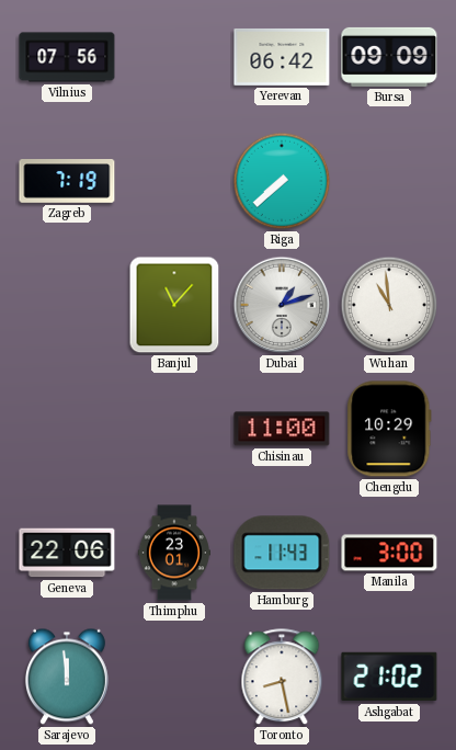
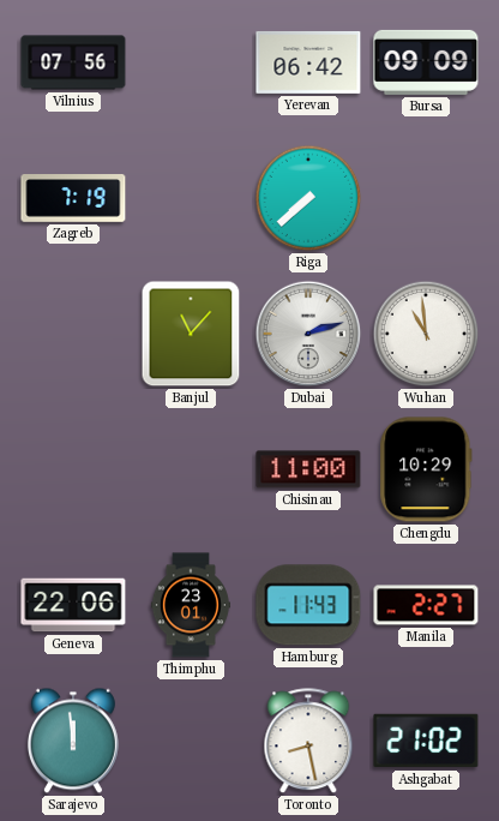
Dubai: 1:12 -> 2:12 (308, 334)
Manila: 3:00 -> 2:27 (426, 605)
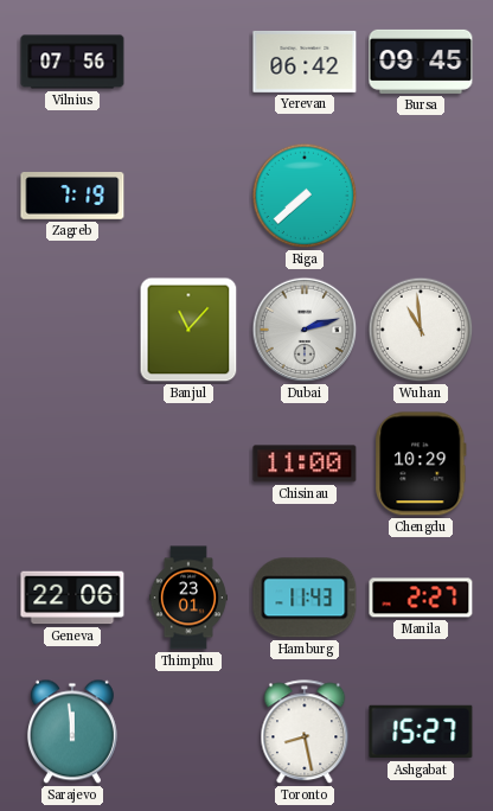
Bursa: 09:09 -> 09:45 (421, 62)
Ashgabat: 21:02 -> 15:27 (421, 732)
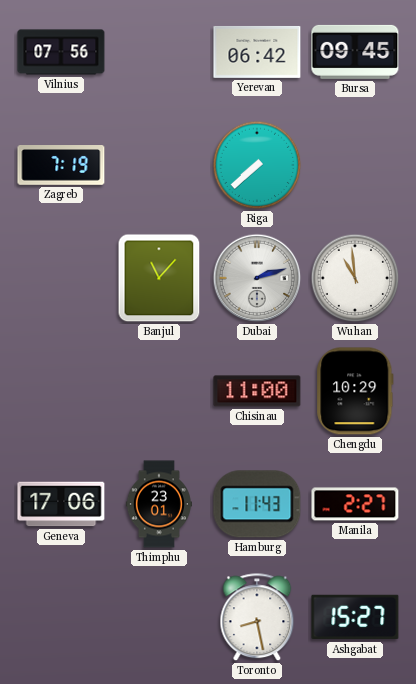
Geneva: 22:06 -> 17:06 (61, 504)
Sarajevo: 11:59 -> none (72, 732)
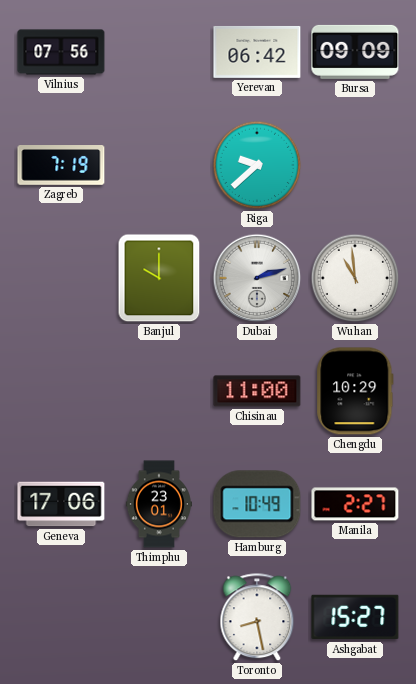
Bursa: 09:45 -> 09:09 (355, 52)
Riga: 7:38 -> 9:38 (257, 165)
Banjul: 11:07 -> 10:00 (159, 278)
Hamburg: 11:43 -> 10:49 (257, 504)
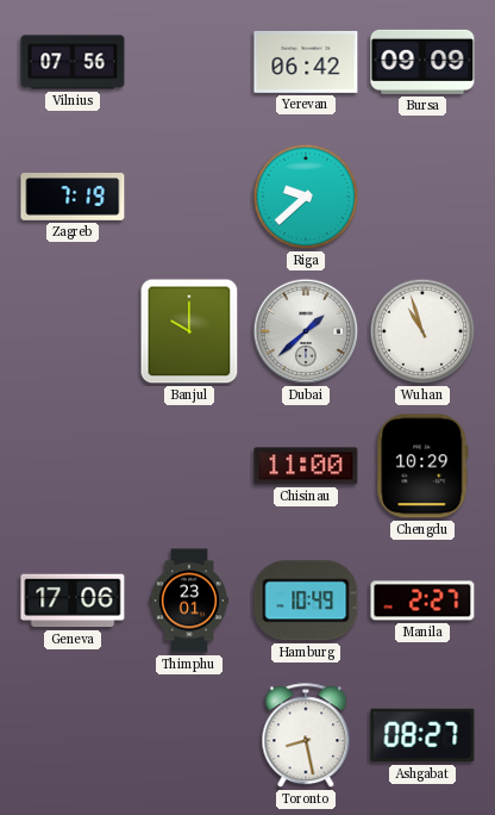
Dubai: 2:12 -> 1:38 (306, 331)
Wuhan: 10:59 -> 10:57 (422, 331)
Ashgabat: 15:27 -> 08:27 (422, 735)
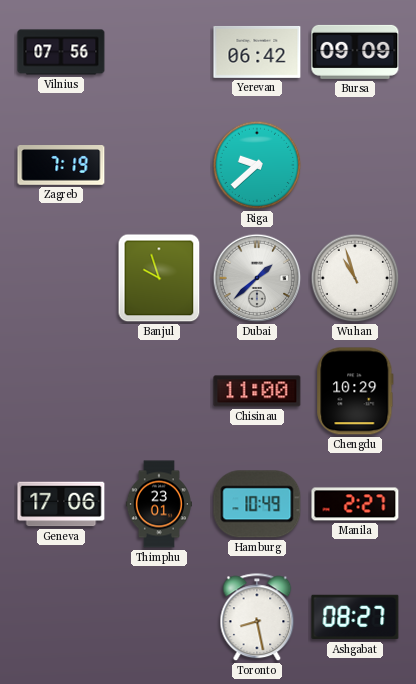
Banjul: 10:00 -> 9:57 (159, 278)
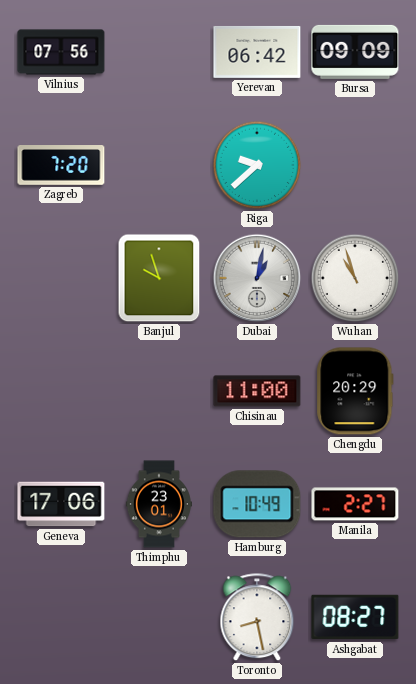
Zagreb: 7:19 -> 7:20 (61, 166)
Dubai: 1:38 -> 1:02 (257, 278)
Chengdu: 10:29 -> 20:29 (355, 391)
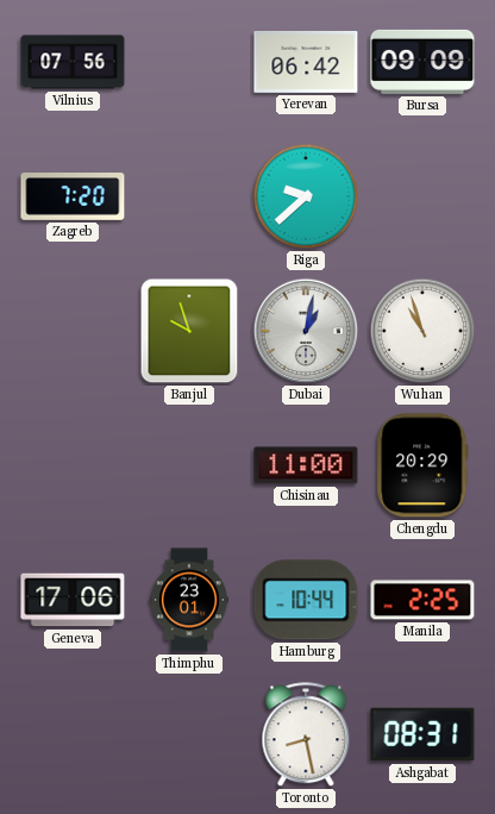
Hamburg: 10:49 -> 10:44 (306, 600)
Manila: 2:27 -> 2:25 (422, 600)
Ashgabat: 08:27 -> 08:31 (422, 734)
